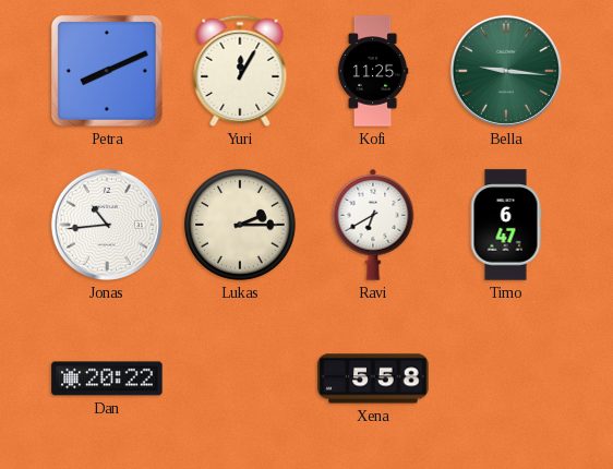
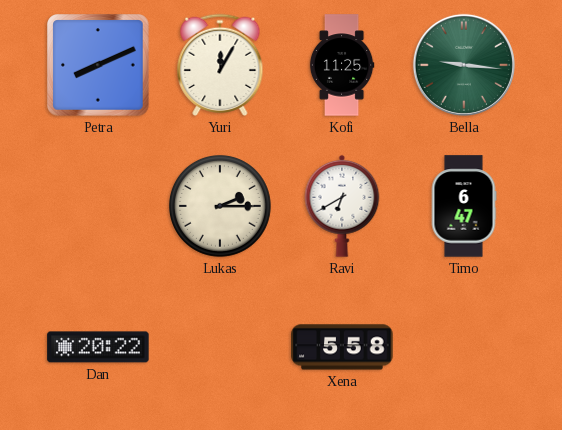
Jonas: 10:44 -> none (107, 225)
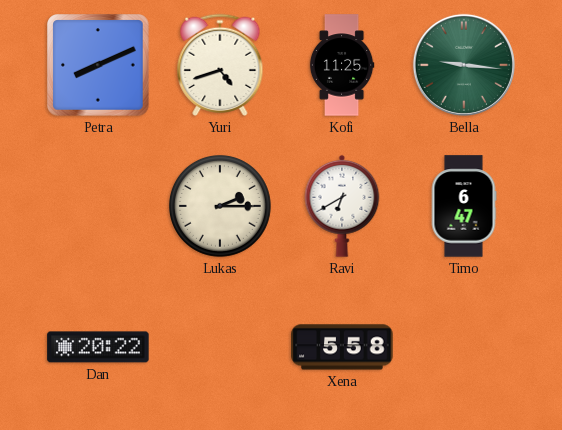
Yuri: 12:05 -> 4:42 (220, 65)
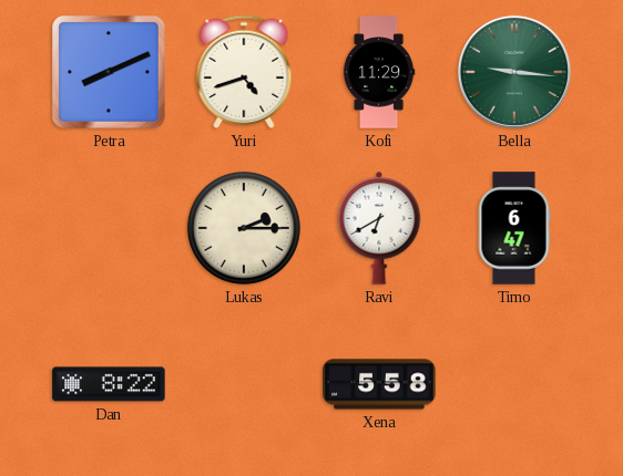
Kofi: 11:25 -> 11:29 (379, 72)
Dan: 20:22 -> 8:22 (109, 384)
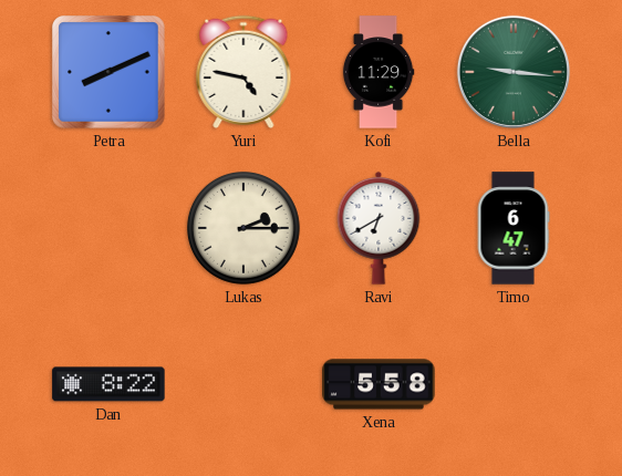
Yuri: 4:42 -> 4:47 (243, 72)
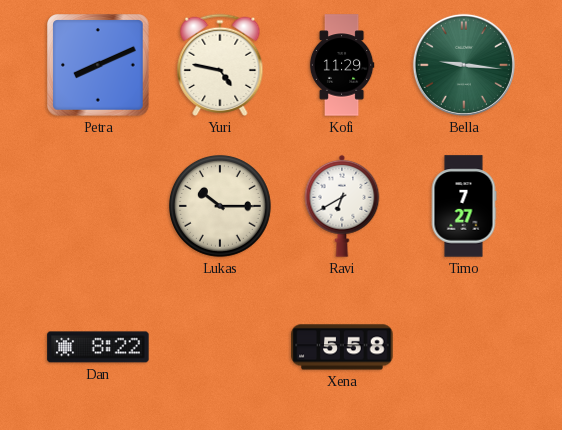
Lukas: 2:15 -> 10:15 (220, 206)
Timo: 6:47 -> 7:27 (464, 206)
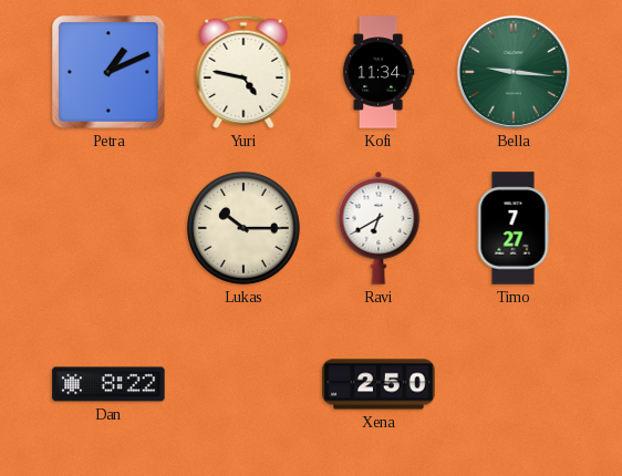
Petra: 8:11 -> 1:11 (108, 72)
Kofi: 11:29 -> 11:34 (379, 72)
Xena: 5:58 -> 2:50 (379, 384)
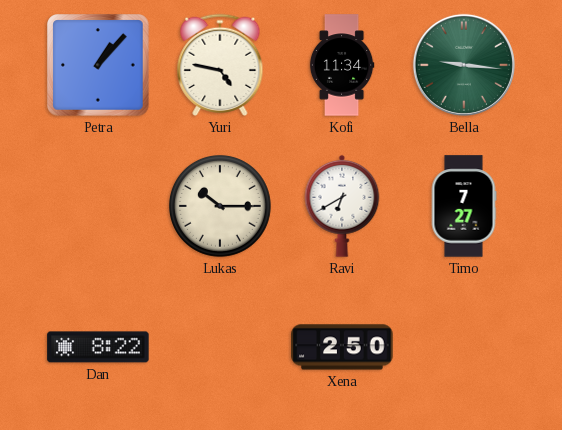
Petra: 1:11 -> 1:07 (98, 65)
